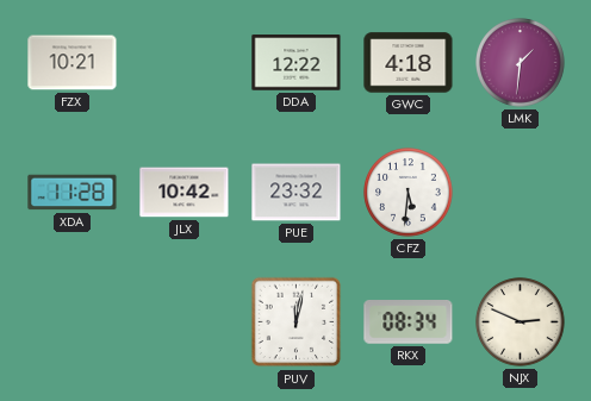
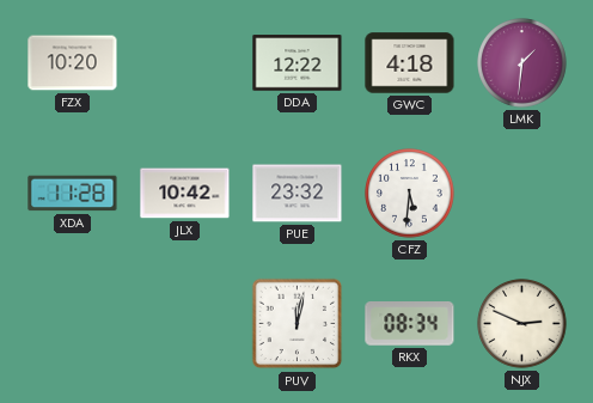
FZX: 10:21 -> 10:20 (73, 63)
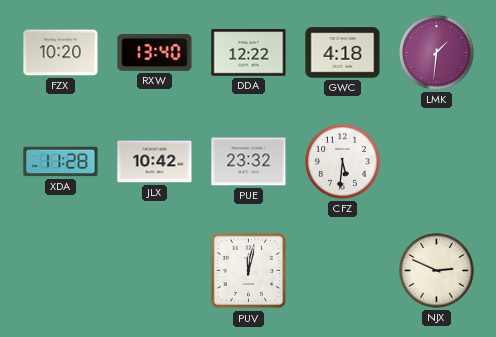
RXW: none -> 13:40 (155, 52)
RKX: 08:34 -> none (410, 324)
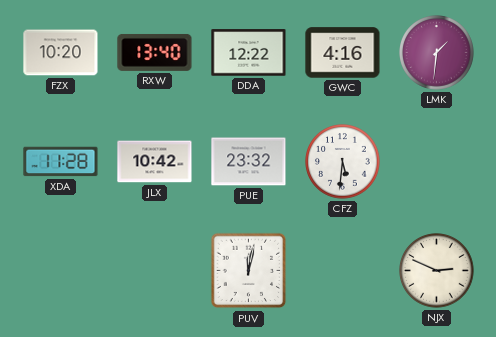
GWC: 4:18 -> 4:16 (343, 53)
